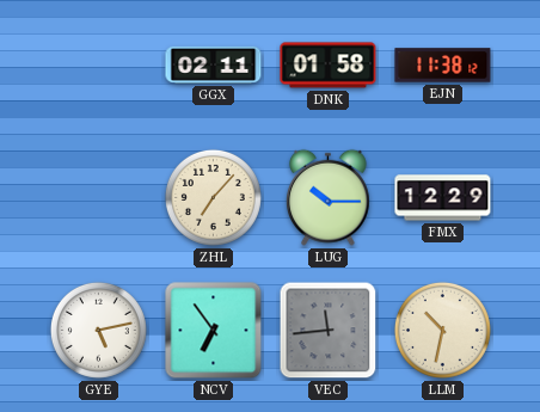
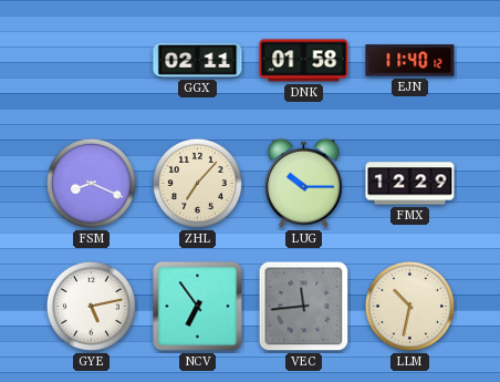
EJN: 11:38 -> 11:40 (410, 61)
FSM: none -> 8:19 (91, 183)
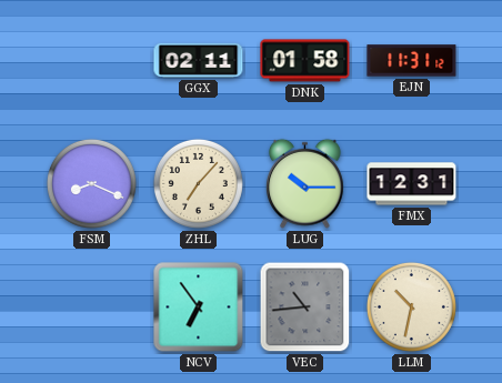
EJN: 11:40 -> 11:31 (412, 61)
FMX: 12:29 -> 12:31 (412, 184)
GYE: 5:13 -> none (91, 306)
VEC: 11:44 -> 10:44 (305, 308)
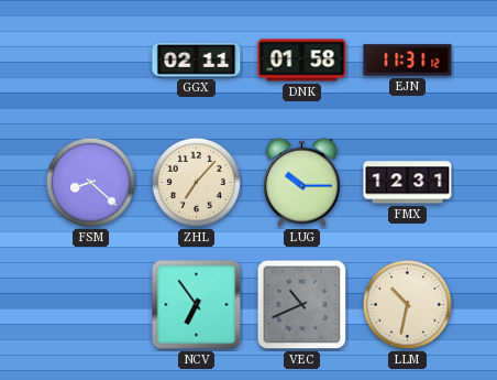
FSM: 8:19 -> 8:22 (90, 182)
VEC: 10:44 -> 10:41 (302, 305)
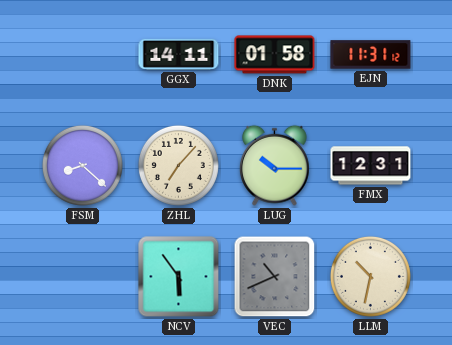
GGX: 02:11 -> 14:11 (179, 54)
NCV: 6:54 -> 5:54 (179, 277)
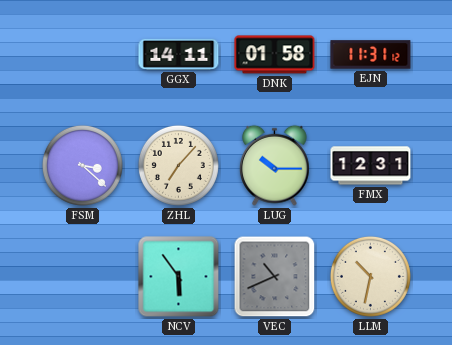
FSM: 8:22 -> 3:22 (82, 165)
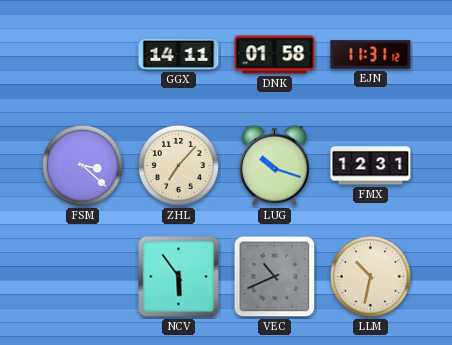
LUG: 10:15 -> 10:18 (275, 165)
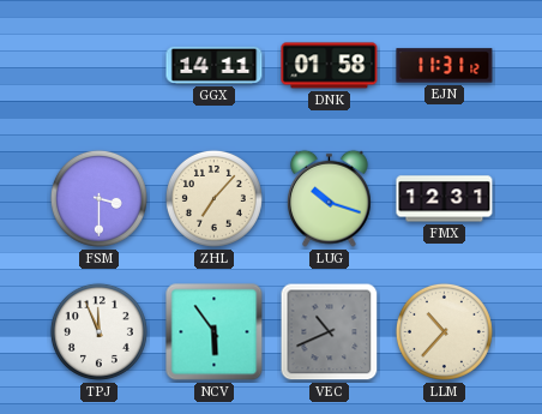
FSM: 3:22 -> 3:30 (98, 198)
TPJ: none -> 11:56 (98, 331)
LLM: 10:32 -> 10:37 (444, 331)
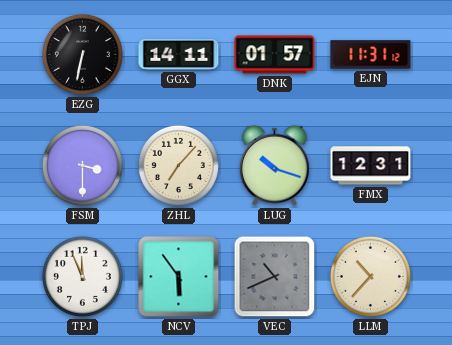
EZG: none -> 6:32 (82, 54)
DNK: 01:58 -> 01:57 (275, 55)
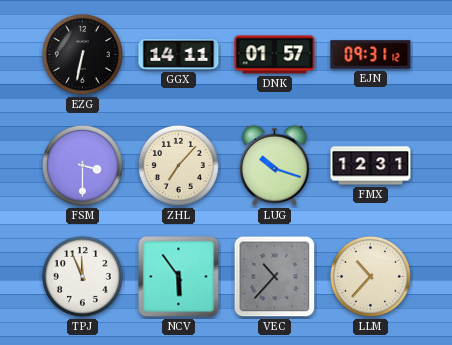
EJN: 11:31 -> 09:31 (371, 55)
VEC: 10:41 -> 10:37 (275, 277)
